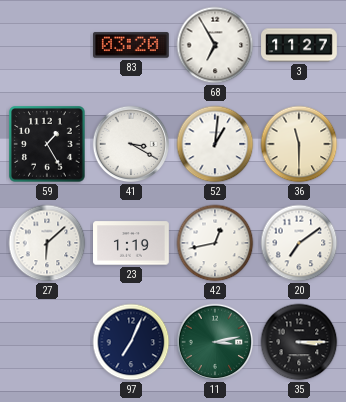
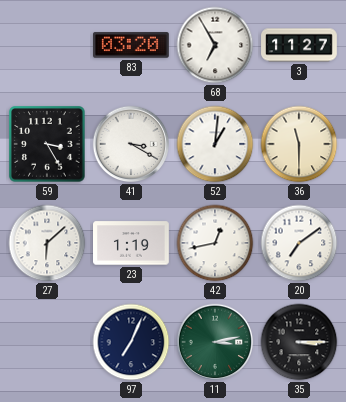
59: 1:25 -> 3:25 (47, 144)
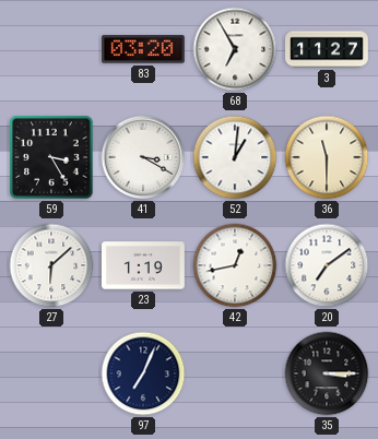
11: 3:13 -> none (215, 342)
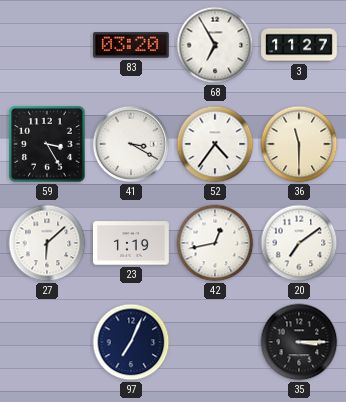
52: 1:01 -> 4:36 (215, 144)
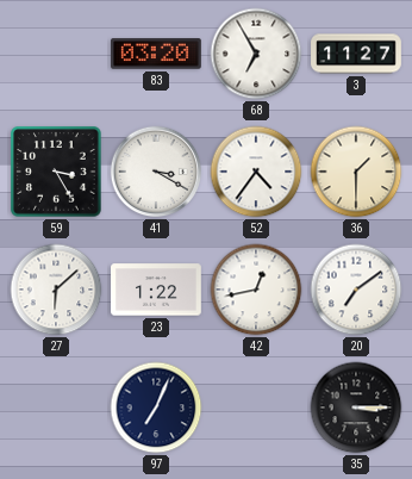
36: 11:30 -> 1:30 (356, 172)
23: 1:19 -> 1:22 (157, 290)
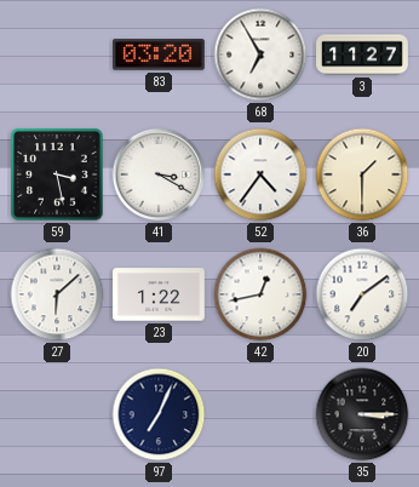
59: 3:25 -> 3:28 (57, 174)
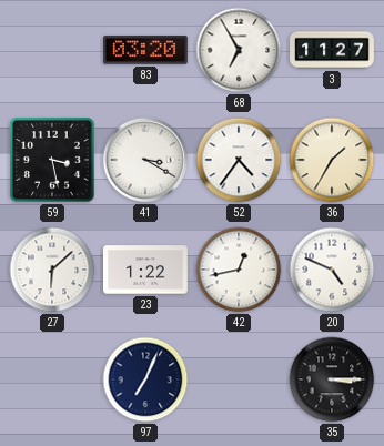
36: 1:30 -> 1:35 (332, 160)
20: 7:09 -> 4:49 (332, 270)
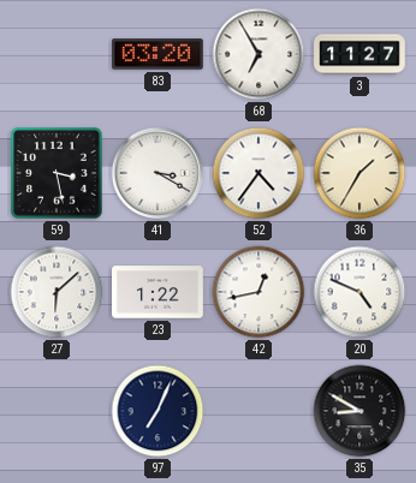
35: 3:15 -> 8:50 (359, 411)
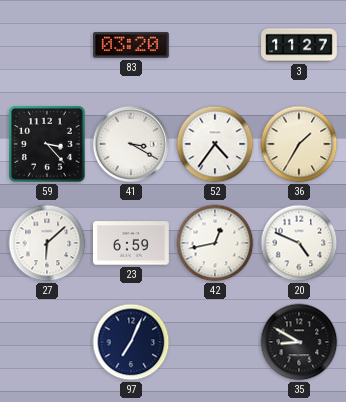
68: 6:55 -> none (258, 54)
59: 3:28 -> 3:23 (47, 144)
23: 1:22 -> 6:59 (132, 243)
